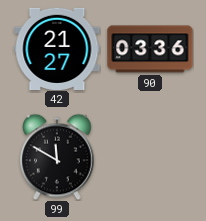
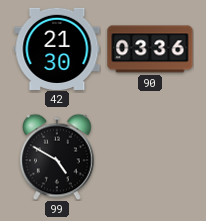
42: 21:27 -> 21:30 (57, 48)
99: 11:50 -> 4:50 (57, 157)
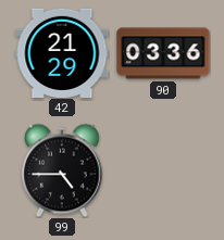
42: 21:30 -> 21:29 (62, 52)
99: 4:50 -> 4:45 (62, 170)
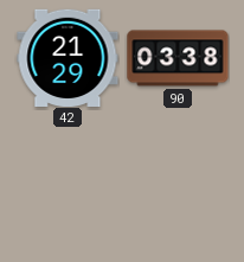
90: 03:36 -> 03:38 (178, 58)
99: 4:45 -> none (62, 170)
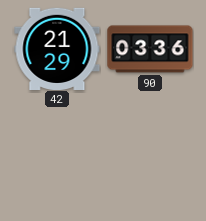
90: 03:38 -> 03:36 (150, 49)
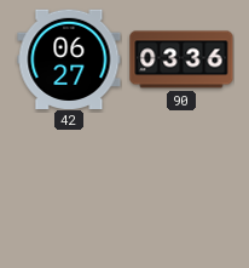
42: 21:29 -> 06:27 (69, 58)
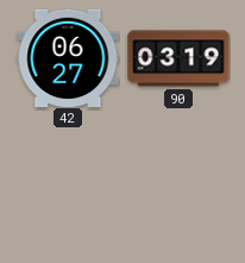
90: 03:36 -> 03:19 (178, 58)
